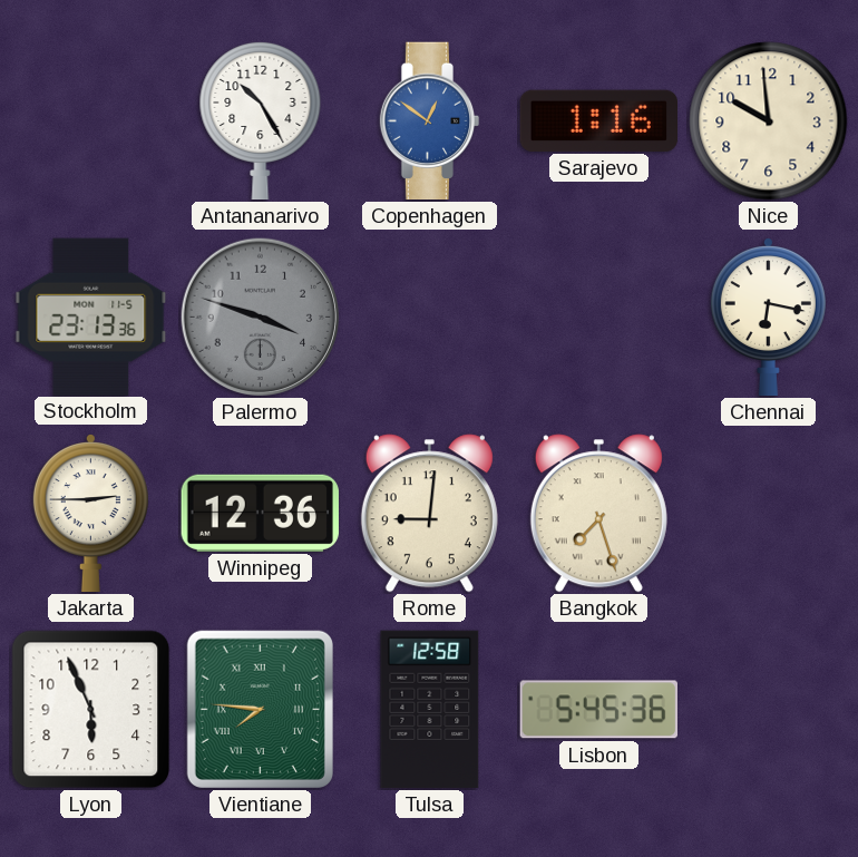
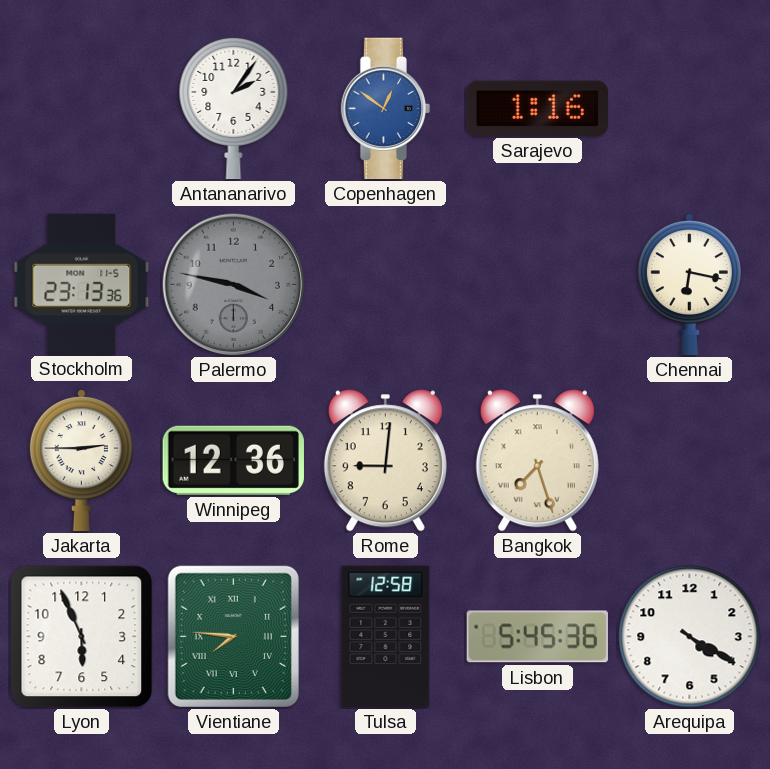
Antananarivo: 10:25 -> 2:06 (234, 108)
Nice: 9:59 -> none (769, 121)
Palermo: 3:48 -> 3:47 (233, 284)
Arequipa: none -> 4:20 (690, 637)
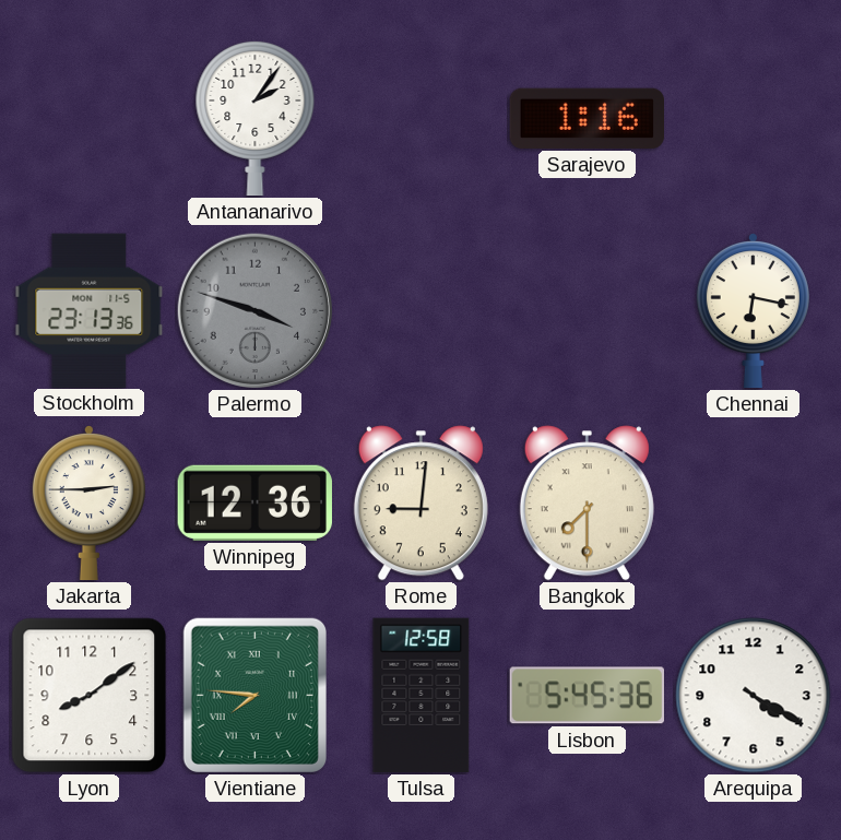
Copenhagen: 12:51 -> none (386, 109)
Palermo: 3:47 -> 3:48 (254, 310)
Bangkok: 7:27 -> 7:30 (587, 504)
Lyon: 5:56 -> 8:09 (90, 696)
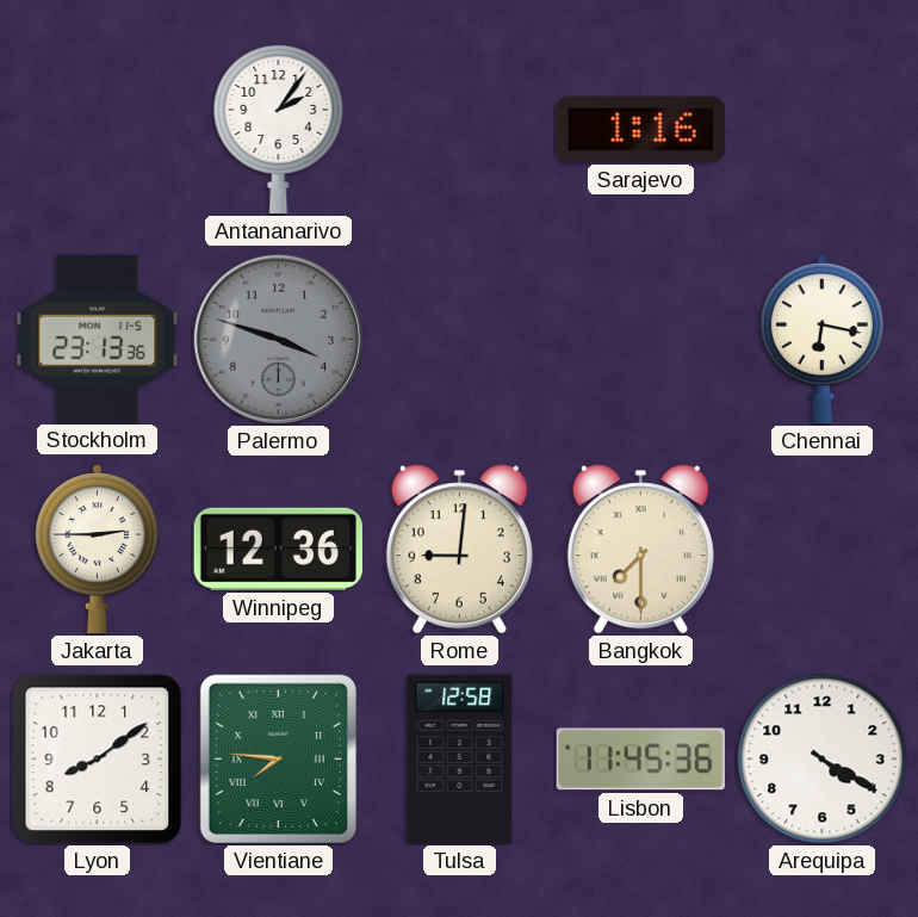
Lisbon: 5:45 -> 11:45 (640, 760)
